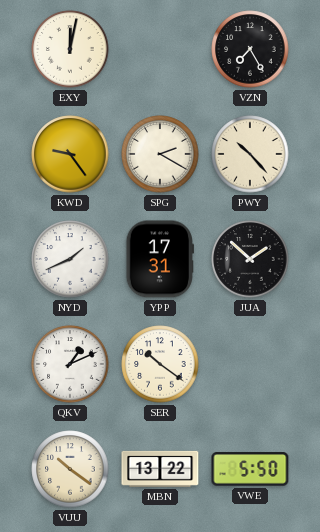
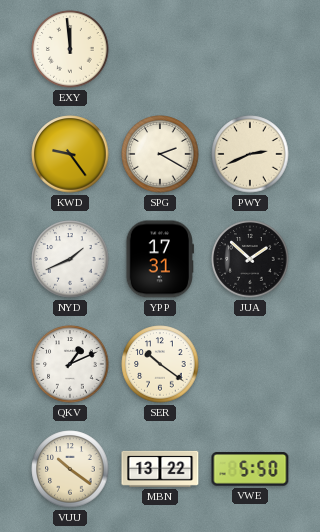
EXY: 12:02 -> 11:59 (70, 49)
VZN: 7:25 -> none (250, 49)
PWY: 10:23 -> 2:41 (250, 154)
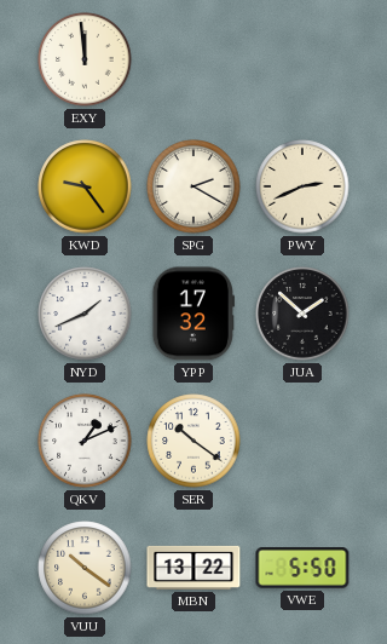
YPP: 17:31 -> 17:32 (193, 314)
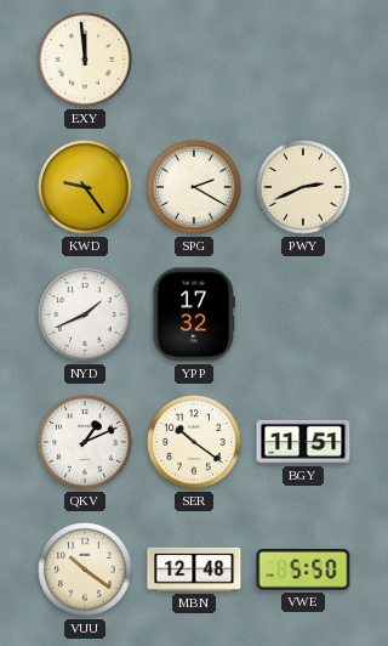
JUA: 1:52 -> none (302, 314)
BGY: none -> 11:51 (303, 442)
MBN: 13:22 -> 12:48 (194, 569)
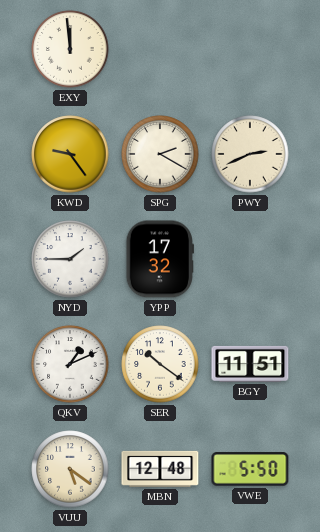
NYD: 1:41 -> 1:45 (70, 259)
VUU: 10:21 -> 5:21 (70, 469)
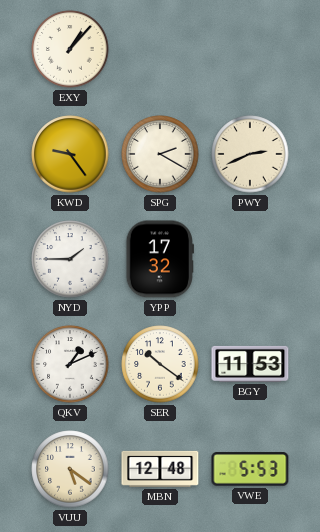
EXY: 11:59 -> 1:07 (70, 49)
BGY: 11:51 -> 11:53 (250, 364)
VWE: 5:50 -> 5:53 (250, 469)
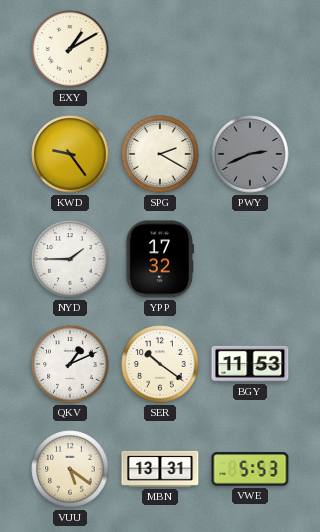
EXY: 1:07 -> 1:10 (70, 49)
PWY dial: cream -> grey (250, 154)
MBN: 12:48 -> 13:31 (160, 469)
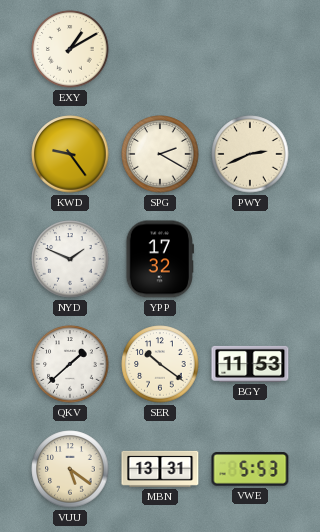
PWY dial: grey -> cream (250, 154)
NYD: 1:45 -> 1:49 (70, 259)
QKV: 1:11 -> 1:38 (70, 364)
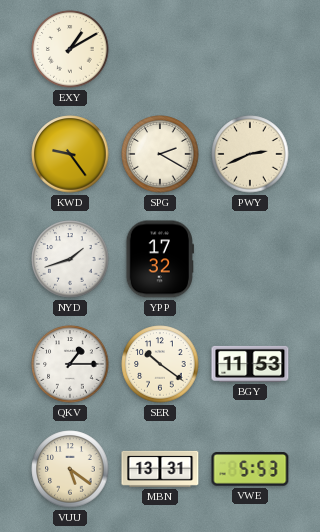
NYD: 1:49 -> 1:42 (70, 259)
QKV: 1:38 -> 1:15 (70, 364)
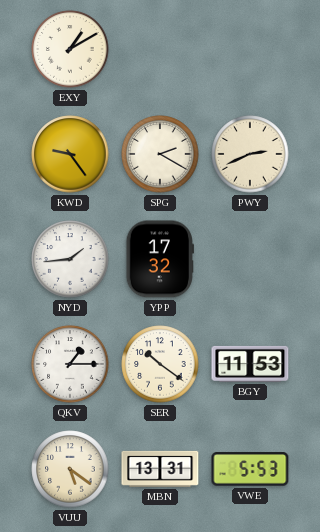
NYD: 1:42 -> 1:44 (70, 259)
